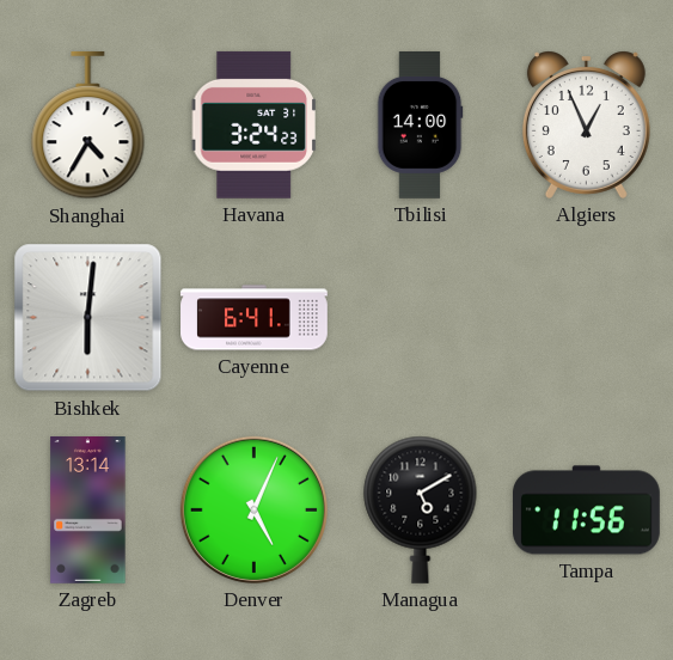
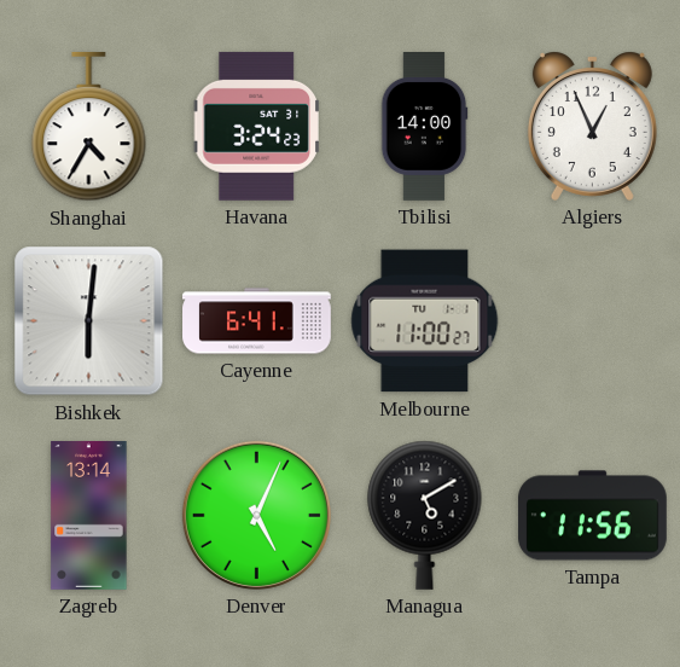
Melbourne: none -> 11:00 (425, 321)
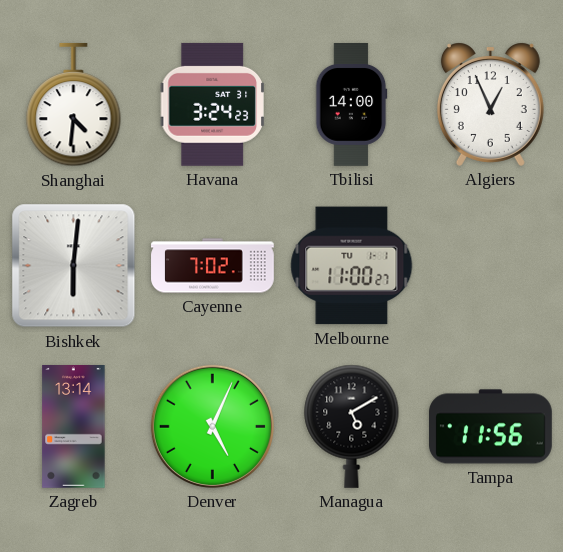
Shanghai: 4:35 -> 4:31 (74, 105)
Cayenne: 6:41 -> 7:02 (213, 266)
